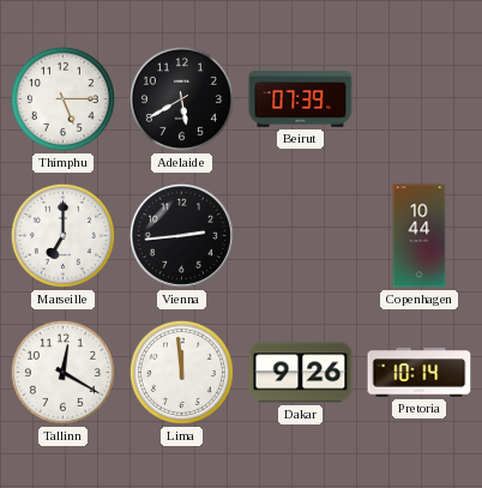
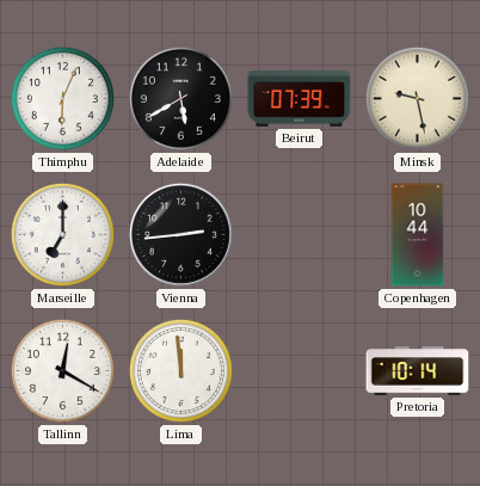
Thimphu: 5:15 -> 6:04 (62, 98)
Minsk: none -> 9:28 (417, 98)
Dakar: 9:26 -> none (301, 373)
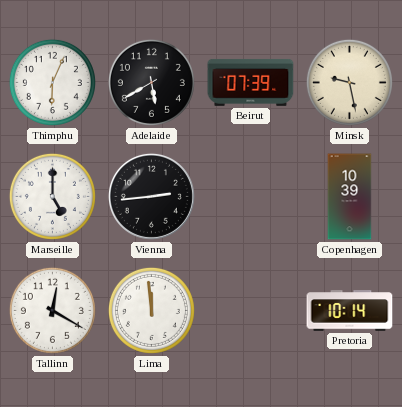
Marseille: 7:00 -> 5:00 (52, 196)
Copenhagen: 10:44 -> 10:39 (350, 197)
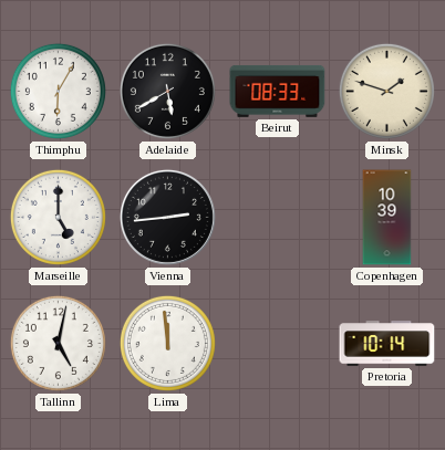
Thimphu: 6:04 -> 6:05 (58, 91)
Beirut: 07:39 -> 08:33 (278, 91)
Minsk: 9:28 -> 1:48 (386, 91)
Tallinn: 12:20 -> 5:02 (58, 343)
